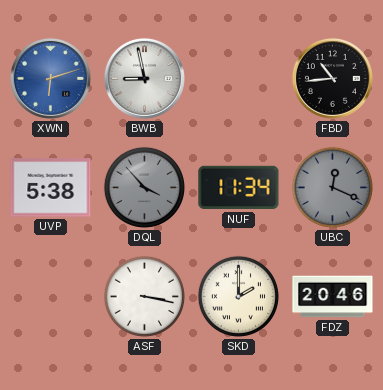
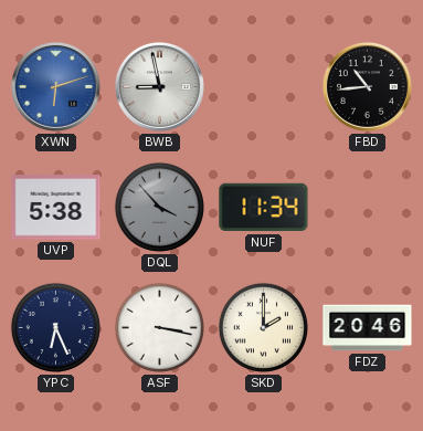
UBC: 12:19 -> none (332, 187)
YPC: none -> 6:26 (55, 327)
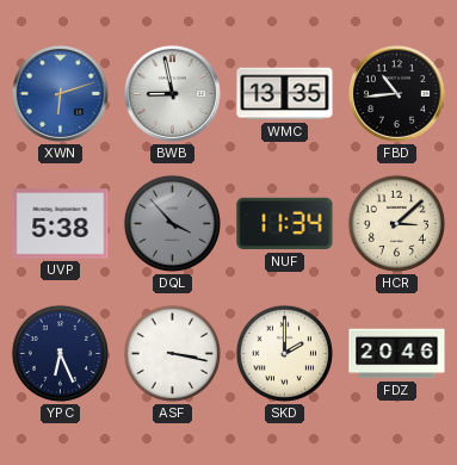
WMC: none -> 13:35 (285, 94)
HCR: none -> 3:08 (396, 223)
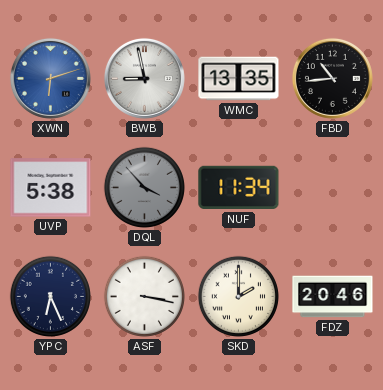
HCR: 3:08 -> none (396, 223)
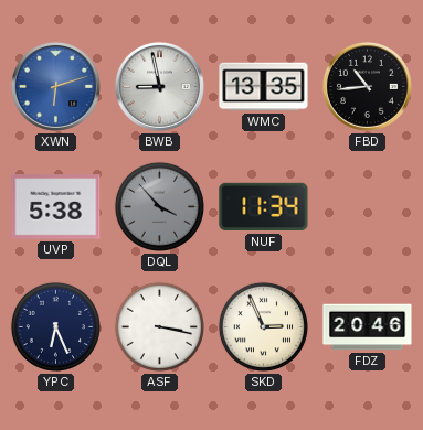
SKD: 2:00 -> 2:56 (263, 326)
